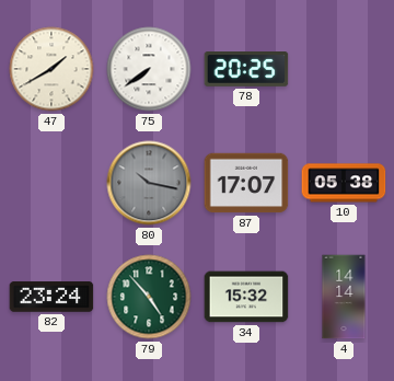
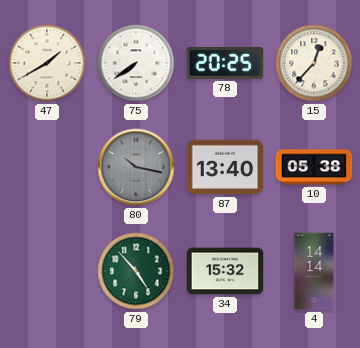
15: none -> 12:37 (314, 63)
87: 17:07 -> 13:40 (225, 167)
82: 23:24 -> none (51, 297)
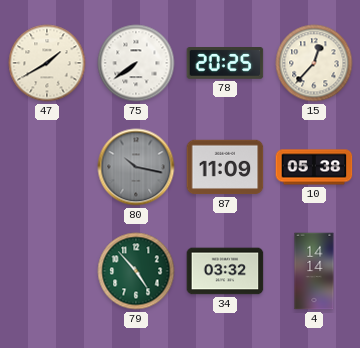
87: 13:40 -> 11:09 (225, 167)
34: 15:32 -> 03:32 (225, 271)
